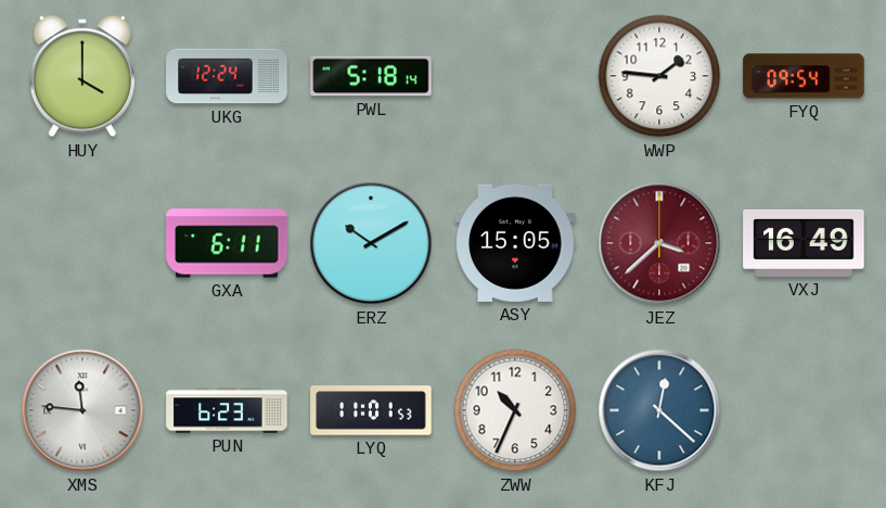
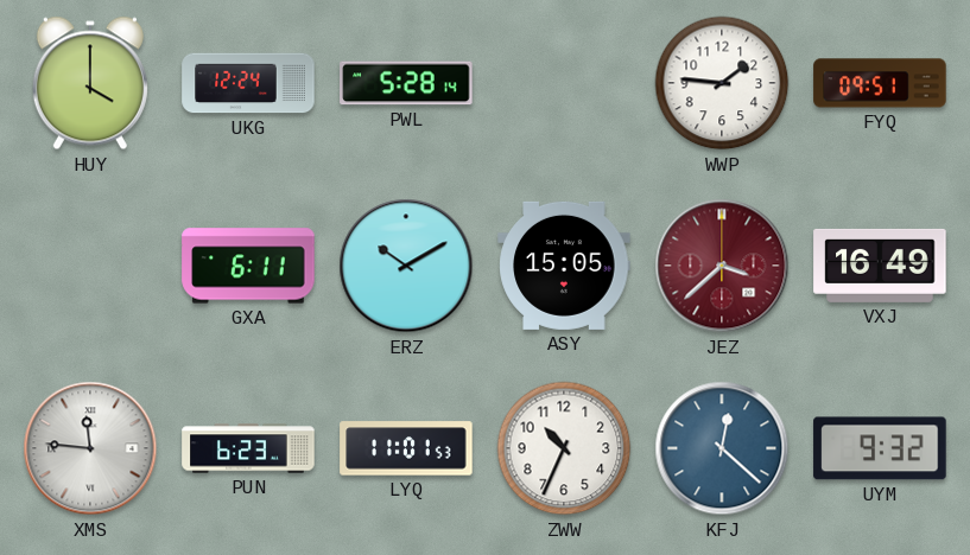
PWL: 5:18 -> 5:28 (406, 83)
FYQ: 09:54 -> 09:51 (880, 83)
UYM: none -> 9:32 (880, 448)
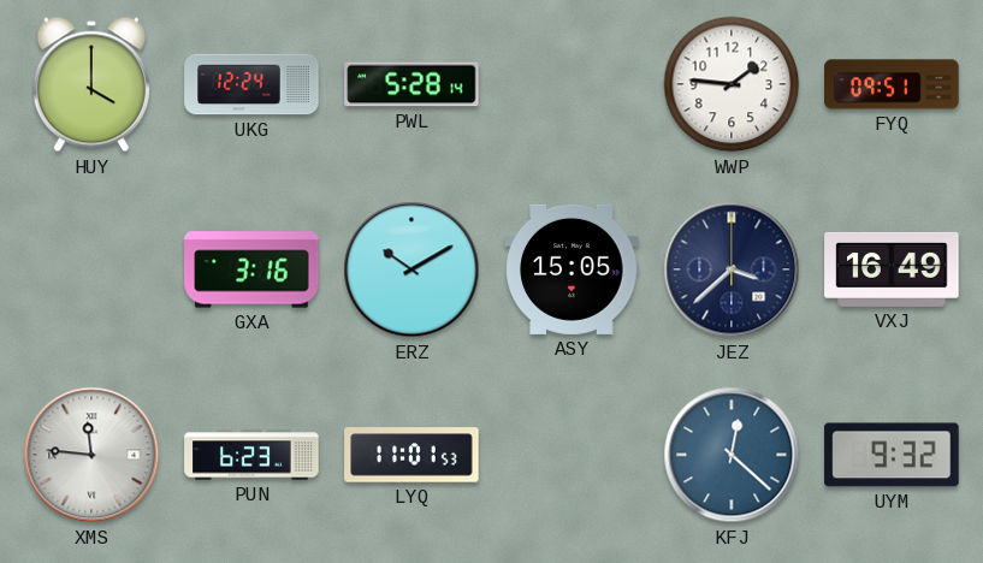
GXA: 6:11 -> 3:16 (251, 269)
JEZ dial: burgundy -> navy (732, 269)
ZWW: 10:34 -> none (564, 448)
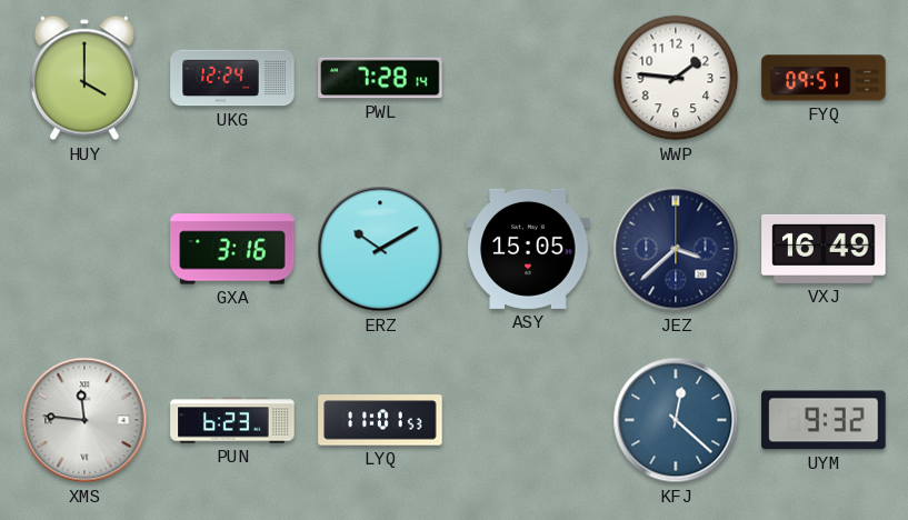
PWL: 5:28 -> 7:28 (380, 78)
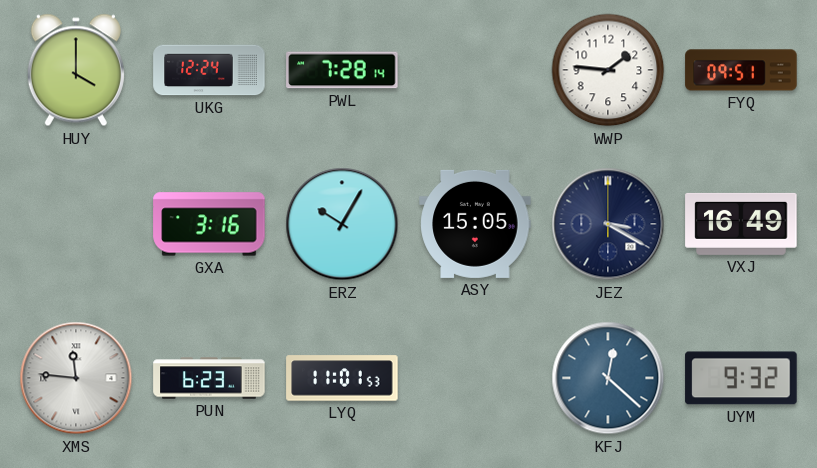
ERZ: 10:10 -> 10:05 (342, 224)
JEZ: 3:38 -> 3:20 (608, 224)
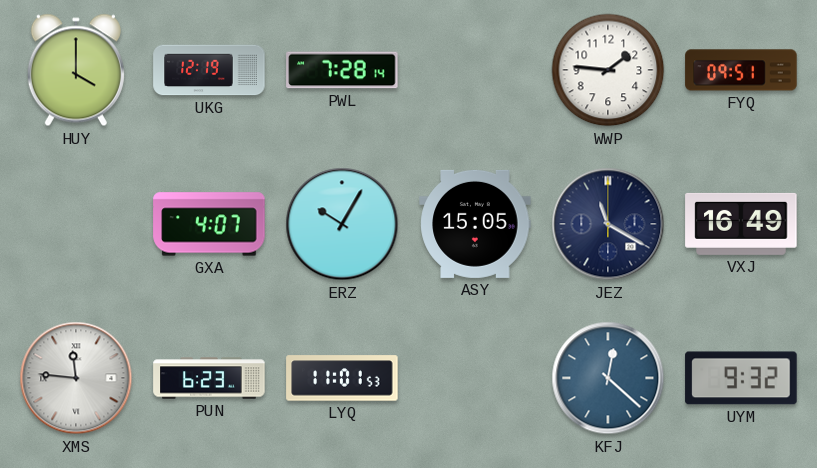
UKG: 12:24 -> 12:19 (209, 70)
GXA: 3:16 -> 4:07 (209, 224)
JEZ: 3:20 -> 11:20 (608, 224)
